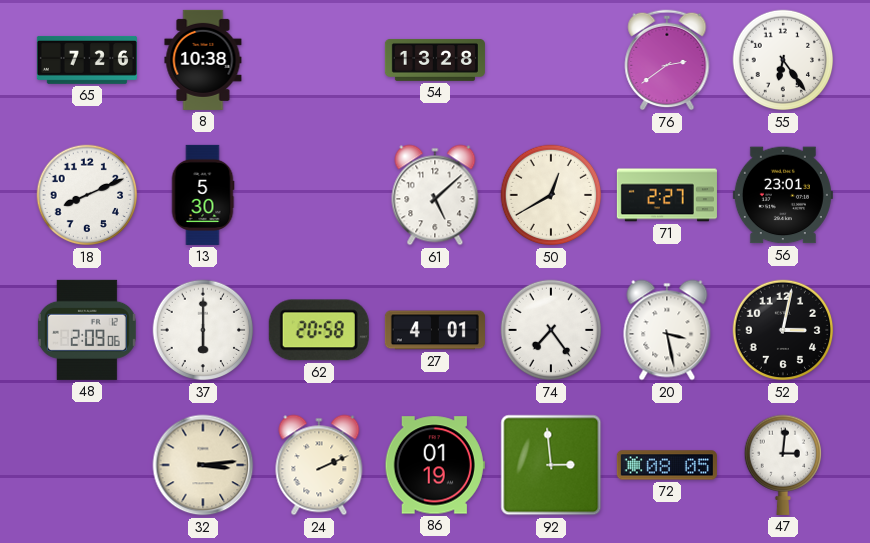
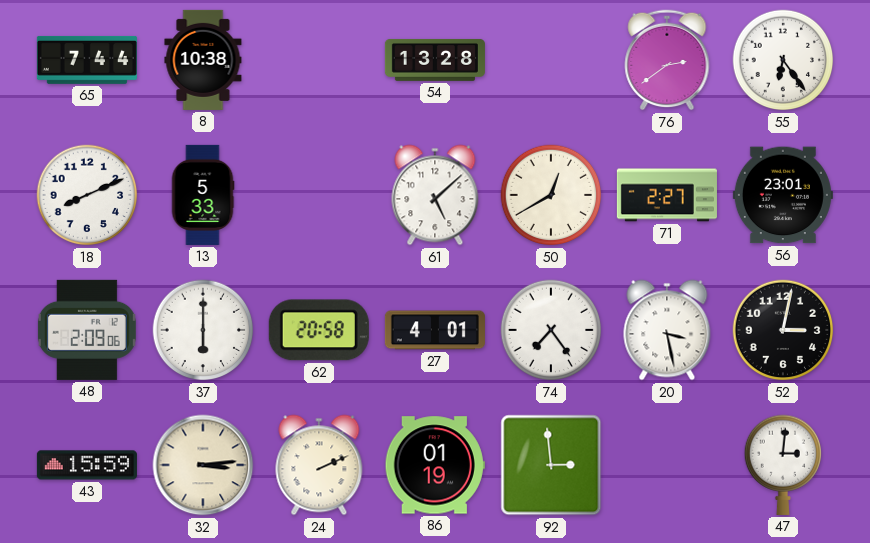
65: 7:26 -> 7:44 (87, 60)
13: 5:30 -> 5:33 (203, 195)
43: none -> 15:59 (87, 465)
72: 08:05 -> none (667, 465)
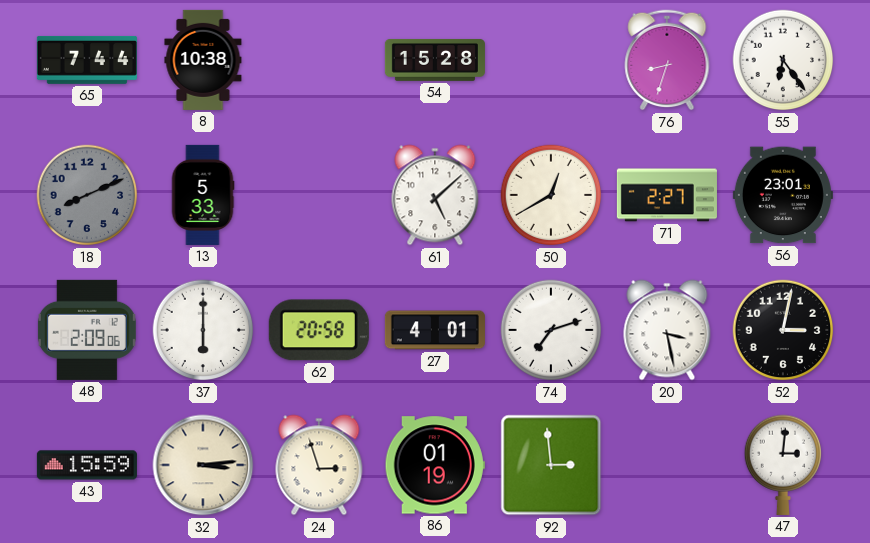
54: 13:28 -> 15:28 (435, 60)
76: 2:39 -> 8:33 (667, 60)
18 dial: white -> grey (87, 195)
74: 7:24 -> 7:12 (551, 330)
24: 2:11 -> 2:57 (319, 465)
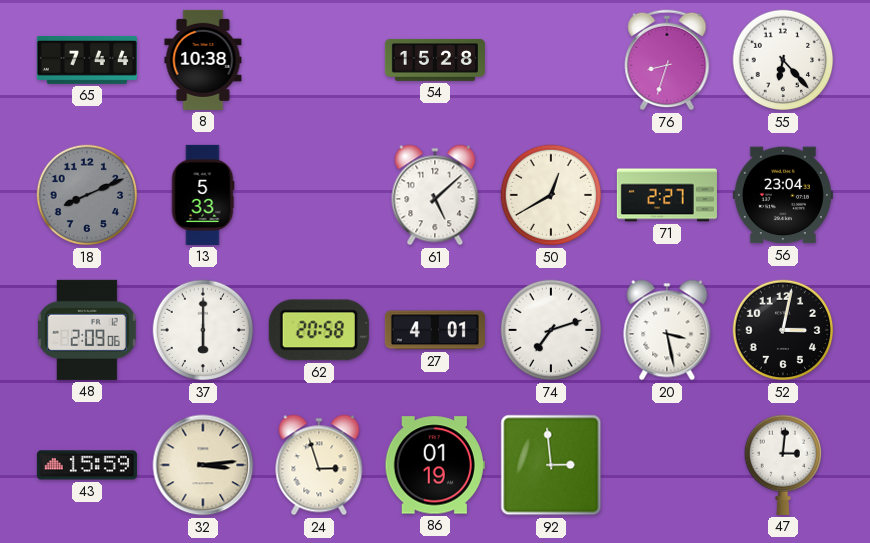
55: 6:24 -> 6:23 (783, 60)
56: 23:01 -> 23:04 (783, 195)
